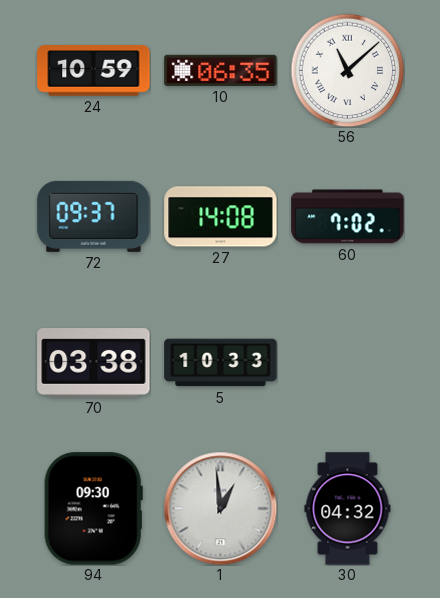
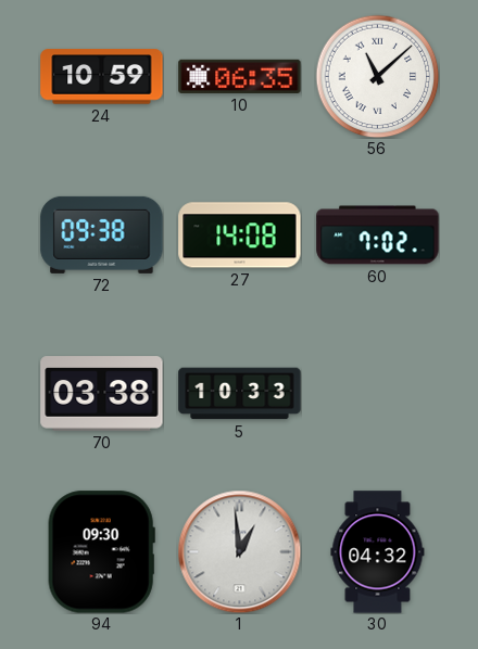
72: 09:37 -> 09:38 (102, 234)
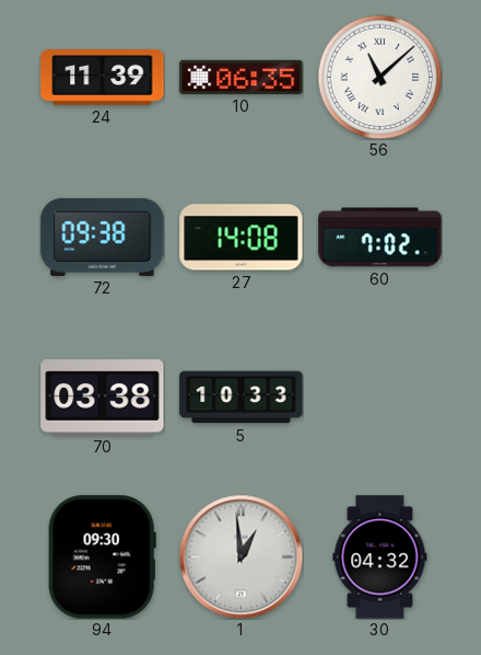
24: 10:59 -> 11:39 (103, 78)
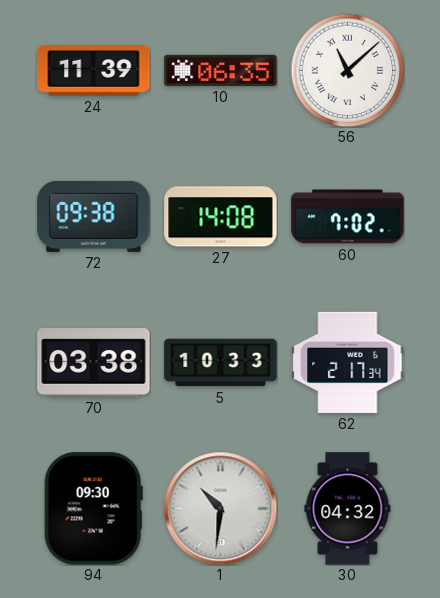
62: none -> 2:17 (348, 362)
1: 12:59 -> 10:31 (220, 508)
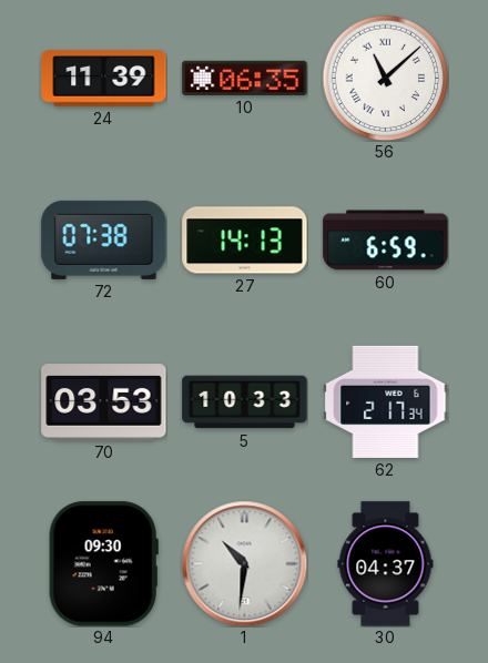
72: 09:38 -> 07:38 (104, 239)
27: 14:08 -> 14:13 (245, 241)
60: 7:02 -> 6:59 (386, 241)
70: 03:38 -> 03:53 (104, 402)
30: 04:32 -> 04:37 (386, 564)
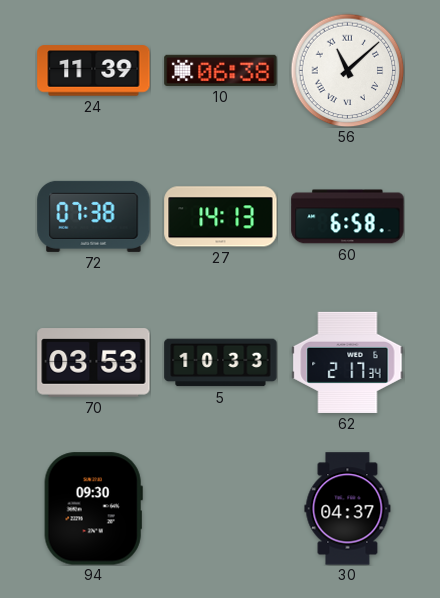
10: 06:35 -> 06:38 (221, 70)
60: 6:59 -> 6:58 (348, 217)
1: 10:31 -> none (244, 563)
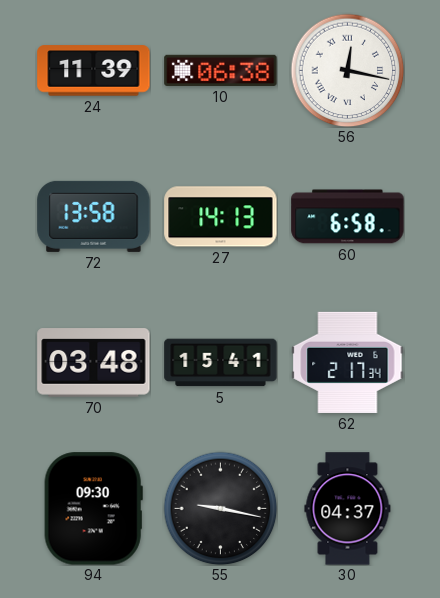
56: 11:08 -> 12:17 (347, 70)
72: 07:38 -> 13:58 (94, 216)
70: 03:53 -> 03:48 (94, 363)
5: 10:33 -> 15:41 (221, 363)
55: none -> 9:17 (220, 508)
